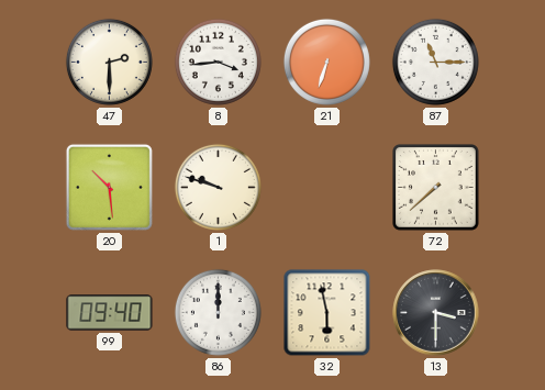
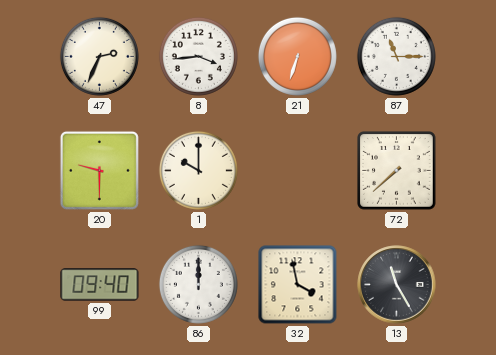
47: 2:30 -> 2:34 (99, 56)
20: 10:29 -> 9:30 (99, 170)
1: 9:48 -> 10:00 (198, 170)
32: 5:58 -> 3:58 (298, 285)
13: 3:30 -> 11:25 (397, 285)
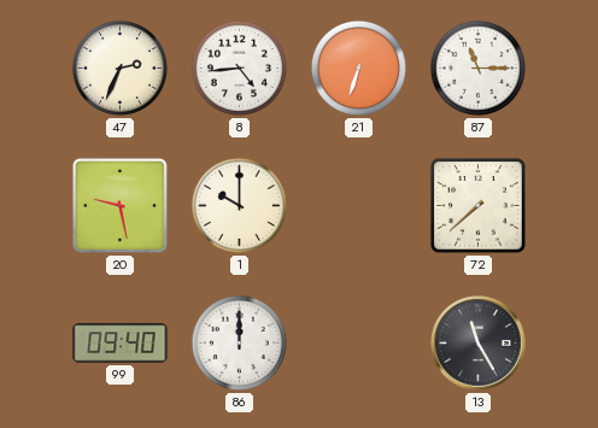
8: 3:44 -> 4:44 (239, 68)
20: 9:30 -> 9:28 (119, 205)
32: 3:58 -> none (298, 285)
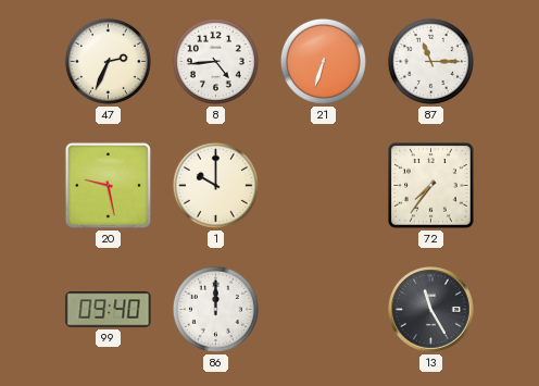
72: 7:38 -> 7:36 (431, 186)
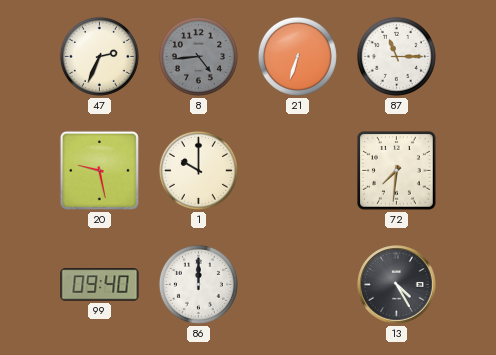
8 dial: white -> grey (198, 56)
72: 7:36 -> 7:31 (397, 171)
13: 11:25 -> 4:25 (397, 285)
